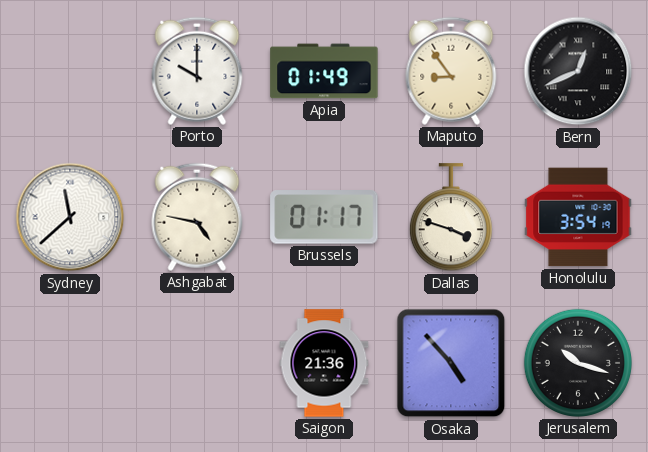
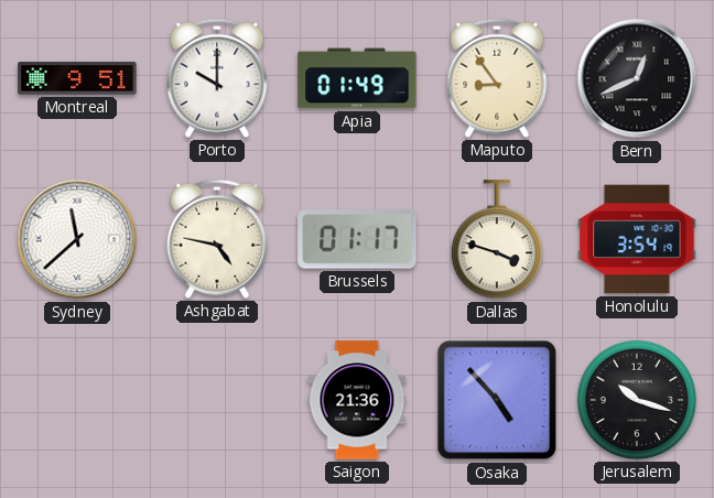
Montreal: none -> 9:51 (77, 78)
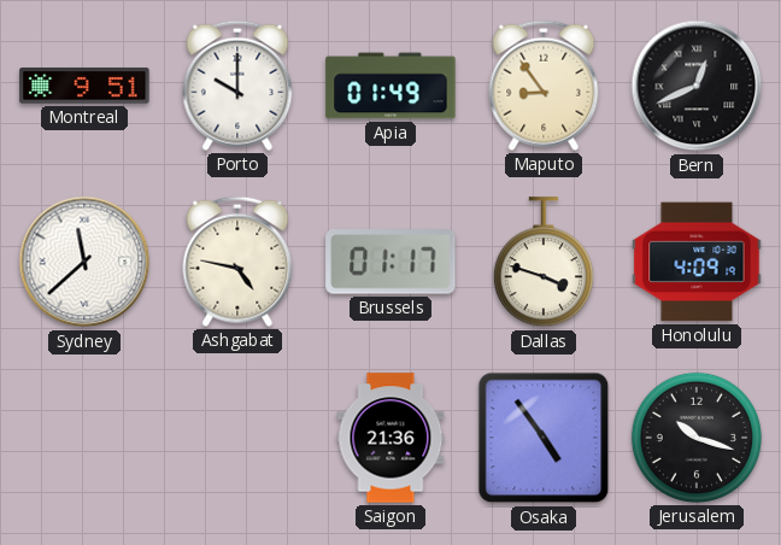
Honolulu: 3:54 -> 4:09 (697, 262)
Osaka: 4:53 -> 4:54 (544, 438)
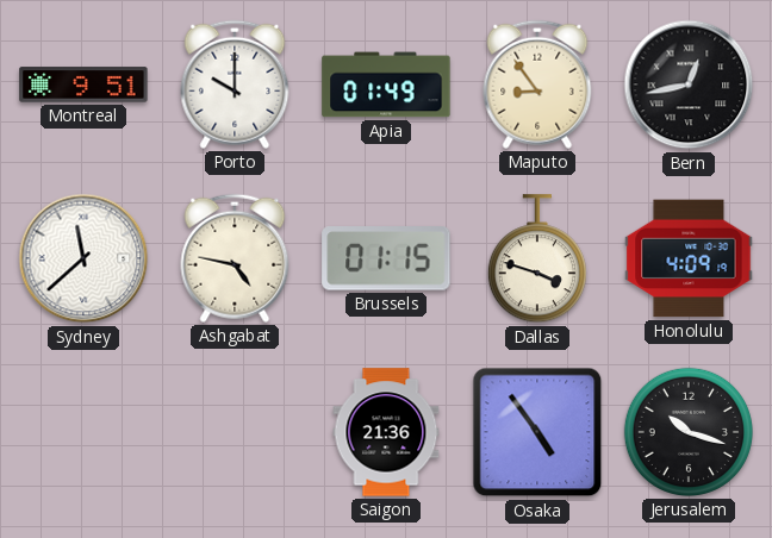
Bern: 12:41 -> 12:43 (689, 85)
Brussels: 01:17 -> 01:15 (386, 258)
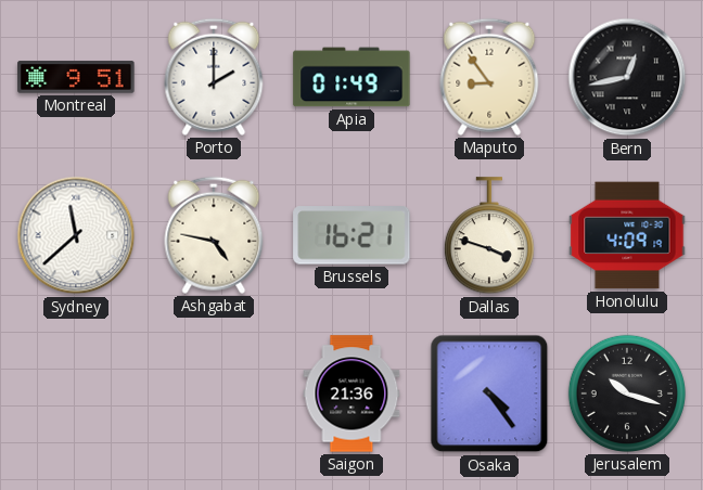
Porto: 10:00 -> 2:00 (214, 77)
Brussels: 01:15 -> 16:21 (351, 235)
Osaka: 4:54 -> 4:24 (489, 394)
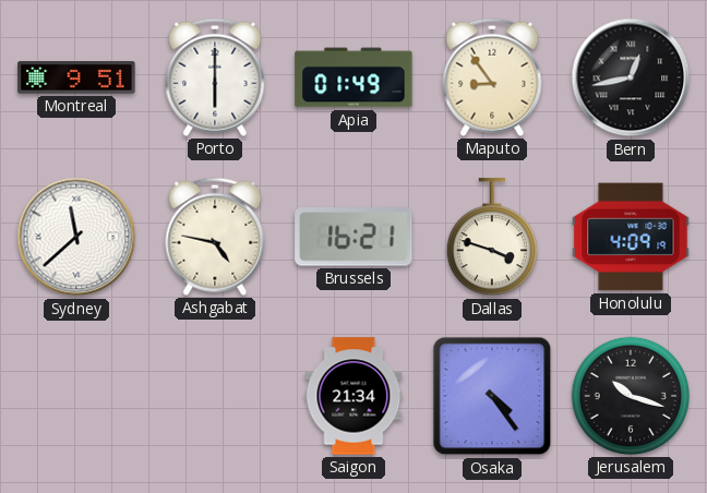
Porto: 2:00 -> 6:00 (215, 77)
Saigon: 21:36 -> 21:34 (353, 396)
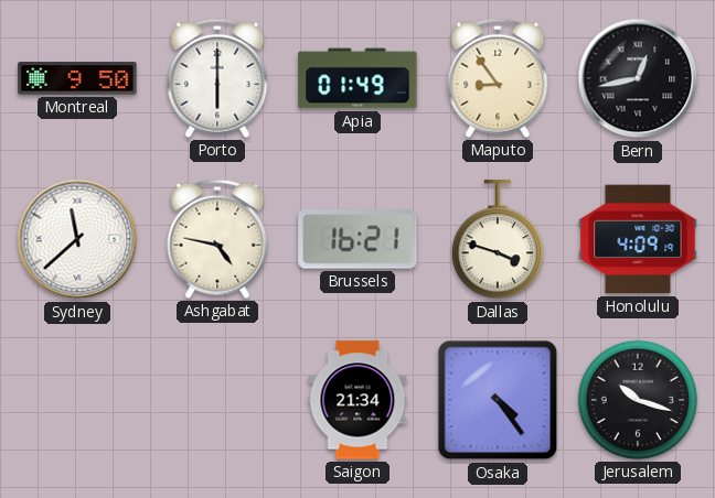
Montreal: 9:51 -> 9:50 (77, 78)
